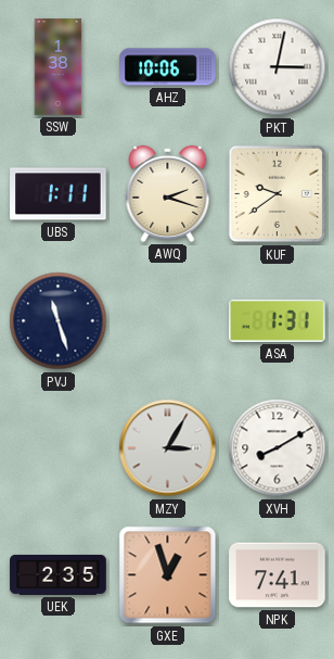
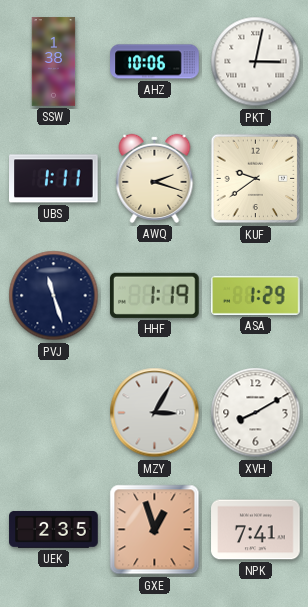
HHF: none -> 1:19 (155, 295)
ASA: 1:31 -> 1:29 (256, 295)
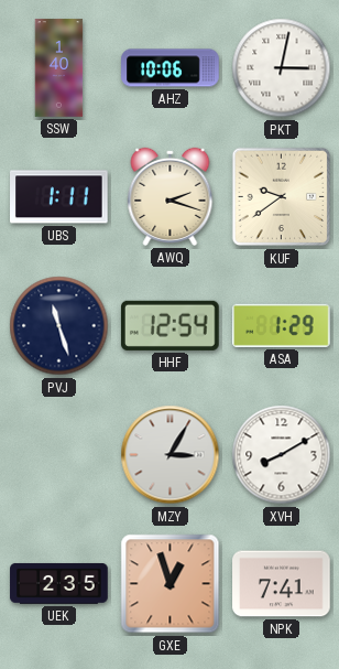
SSW: 1:38 -> 1:40 (59, 68)
HHF: 1:19 -> 12:54 (171, 325)
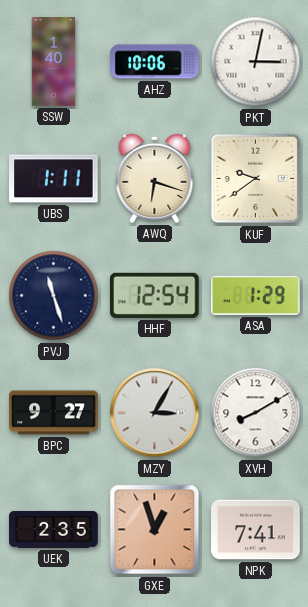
AWQ: 2:18 -> 6:18 (155, 178)
BPC: none -> 9:27 (54, 413)
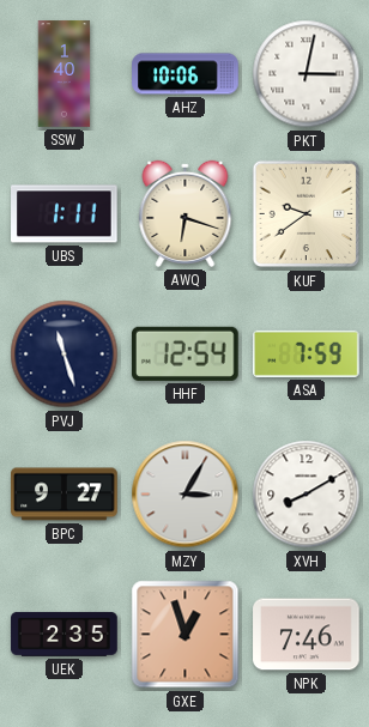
ASA: 1:29 -> 7:59 (307, 353)
NPK: 7:41 -> 7:46 (307, 635)
